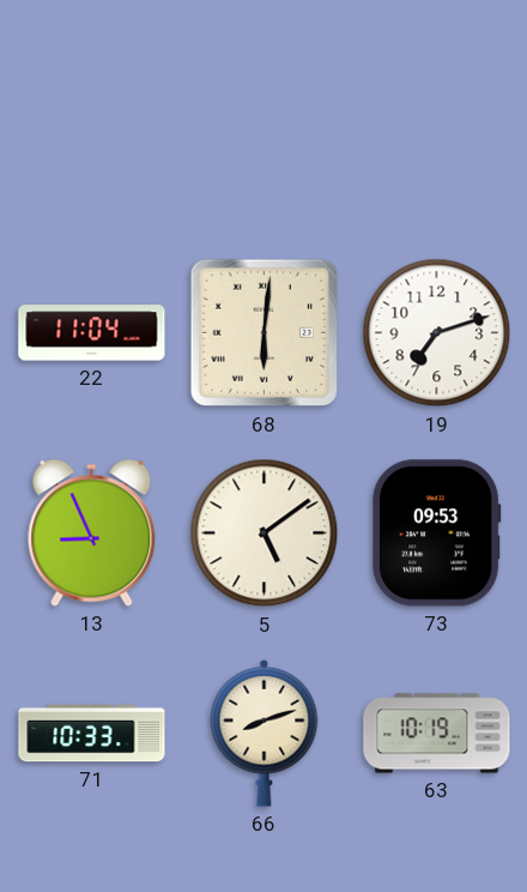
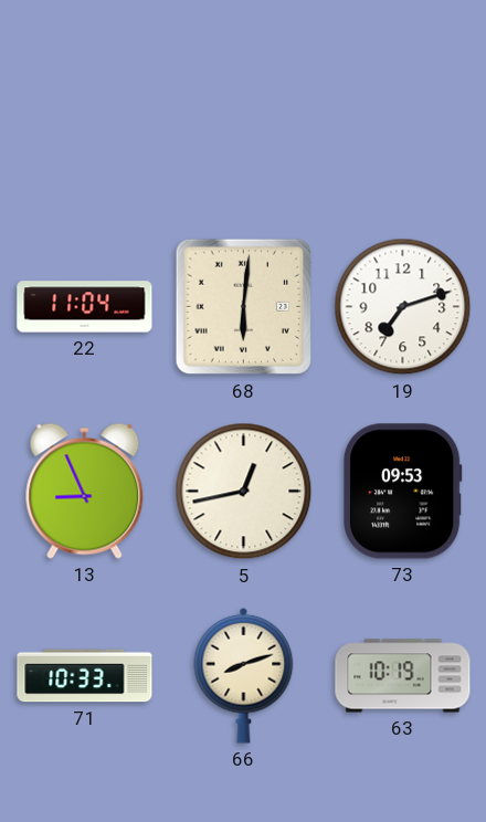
5: 5:09 -> 12:43 (244, 492)
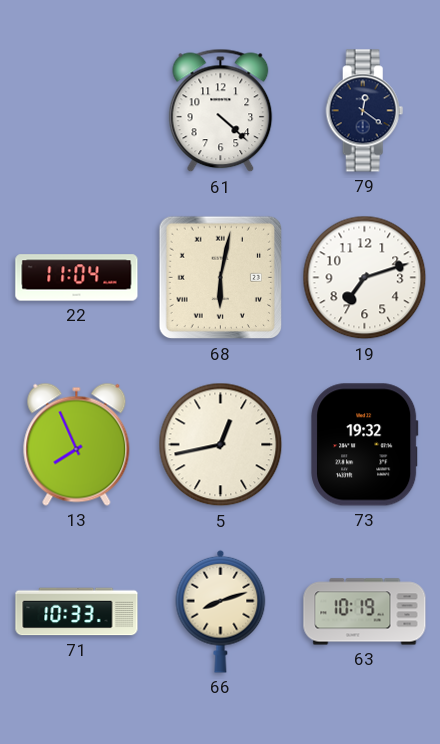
61: none -> 4:22 (221, 111)
79: none -> 12:21 (365, 111)
68: 6:01 -> 6:02 (221, 278)
13: 8:56 -> 7:56 (77, 444)
73: 09:53 -> 19:32 (365, 445)
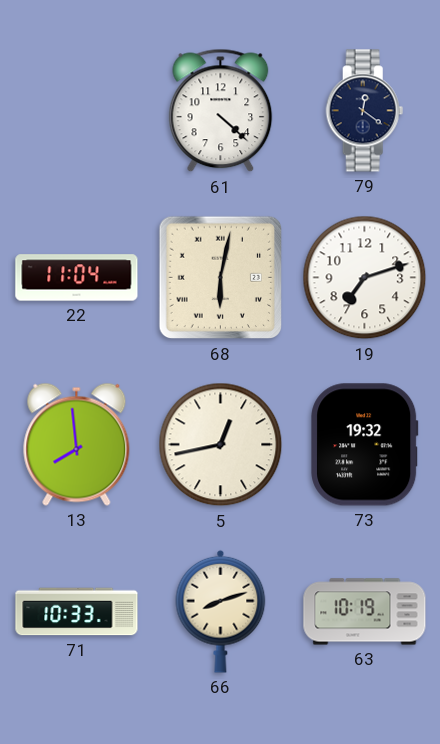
13: 7:56 -> 7:59 (77, 444)
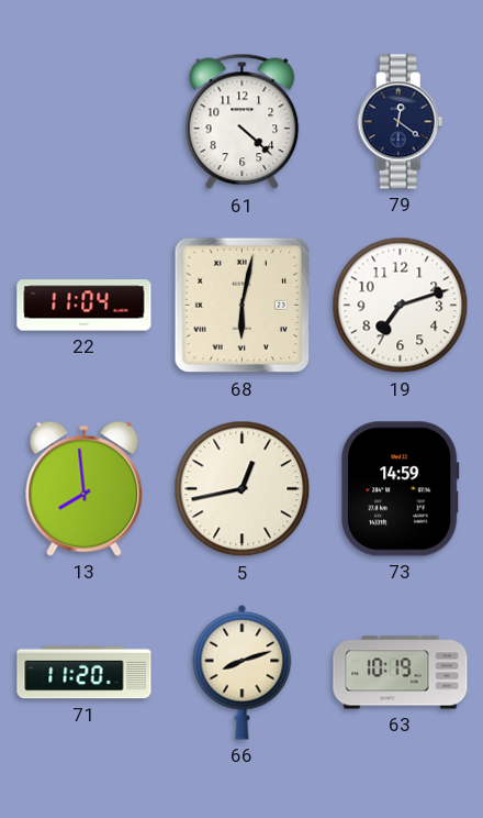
73: 19:32 -> 14:59 (401, 489)
71: 10:33 -> 11:20 (85, 673)
